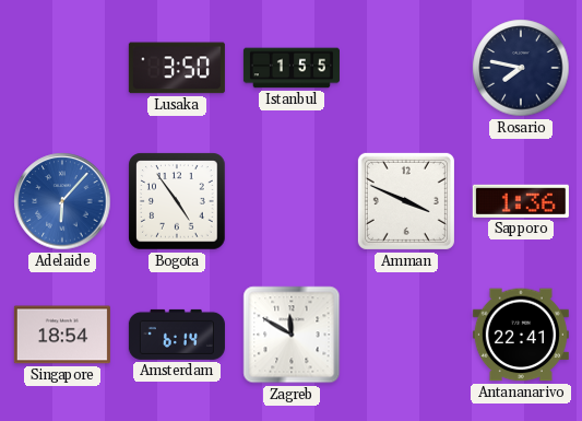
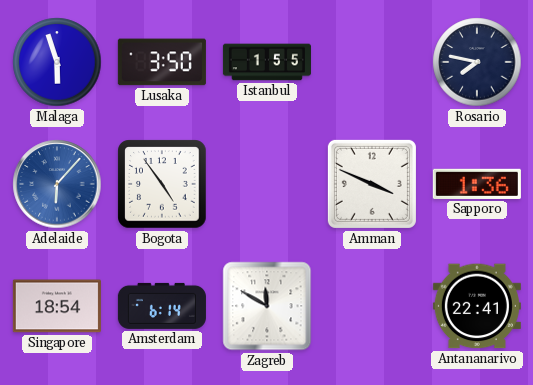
Malaga: none -> 5:57 (57, 62)
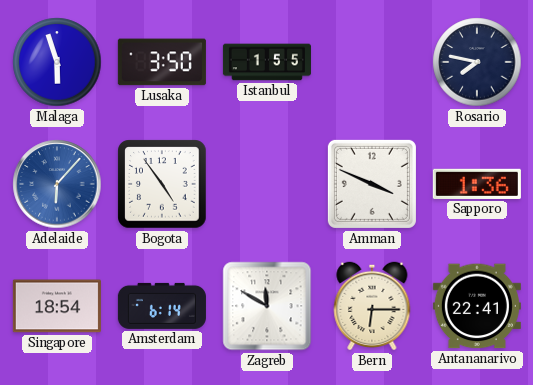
Bern: none -> 6:15 (372, 306)
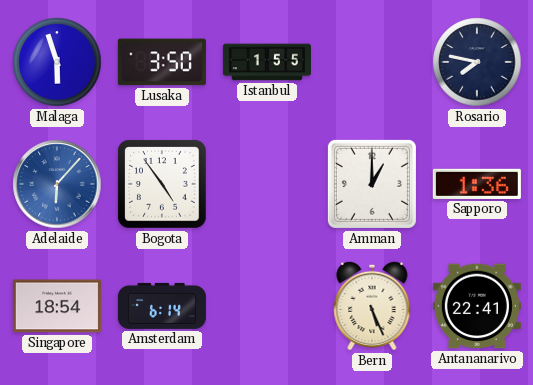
Amman: 3:49 -> 1:00 (372, 184)
Zagreb: 11:50 -> none (267, 306)
Bern: 6:15 -> 5:26 (372, 306)
